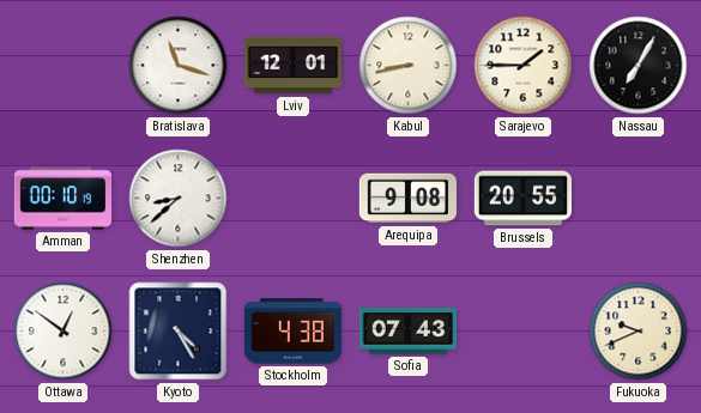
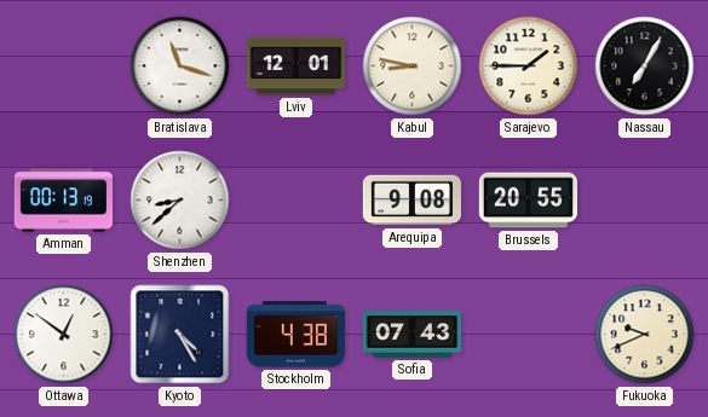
Kabul: 8:43 -> 8:47 (413, 66)
Amman: 00:10 -> 00:13 (64, 201)
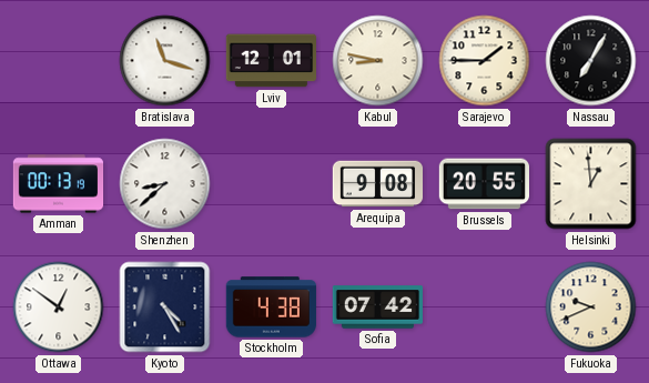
Helsinki: none -> 12:59 (591, 184)
Sofia: 07:43 -> 07:42 (377, 308)
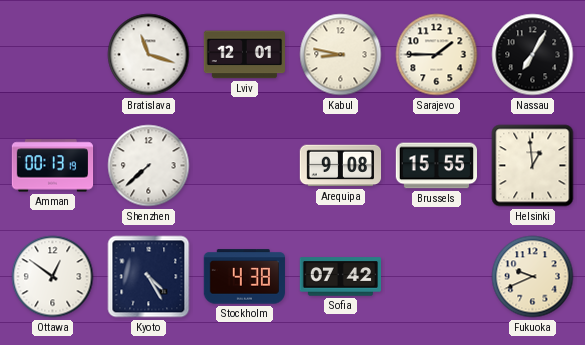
Shenzhen: 8:38 -> 7:38 (149, 166)
Brussels: 20:55 -> 15:55 (436, 166)
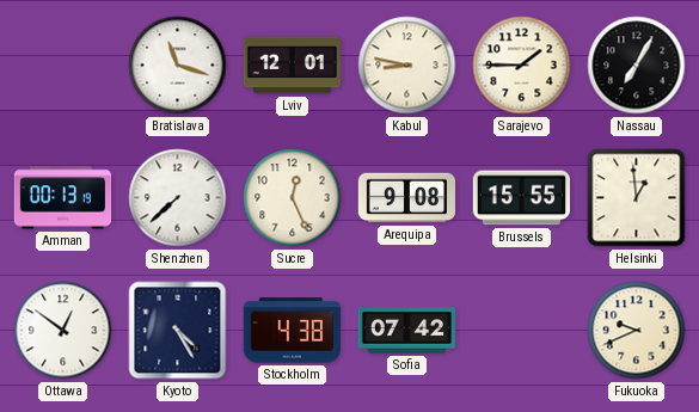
Sucre: none -> 12:26 (293, 198)
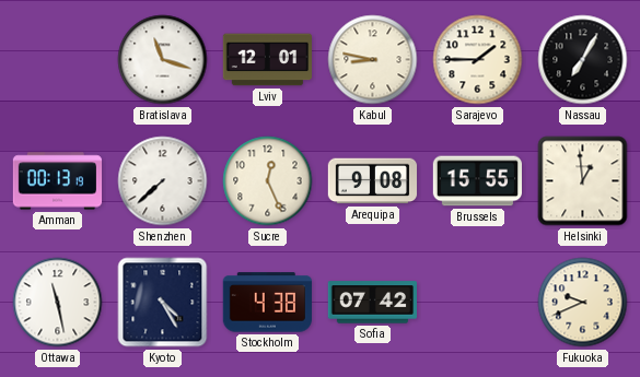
Ottawa: 12:51 -> 11:28 (58, 303)
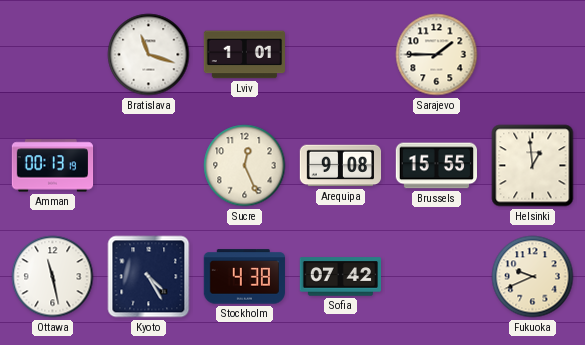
Lviv: 12:01 -> 1:01 (244, 55)
Kabul: 8:47 -> none (373, 60)
Nassau: 7:05 -> none (583, 60)
Shenzhen: 7:38 -> none (163, 181)
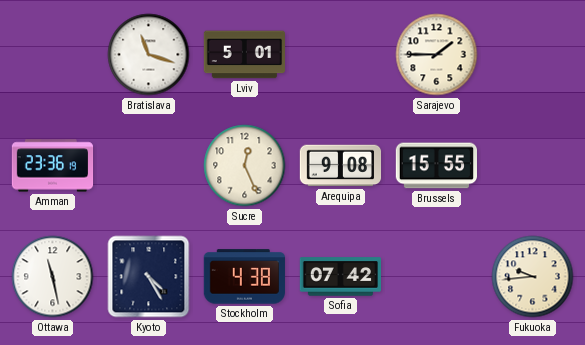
Lviv: 1:01 -> 5:01 (244, 55)
Amman: 00:13 -> 23:36 (53, 166)
Helsinki: 12:59 -> none (533, 166)
Fukuoka: 9:41 -> 9:44 (533, 277)
